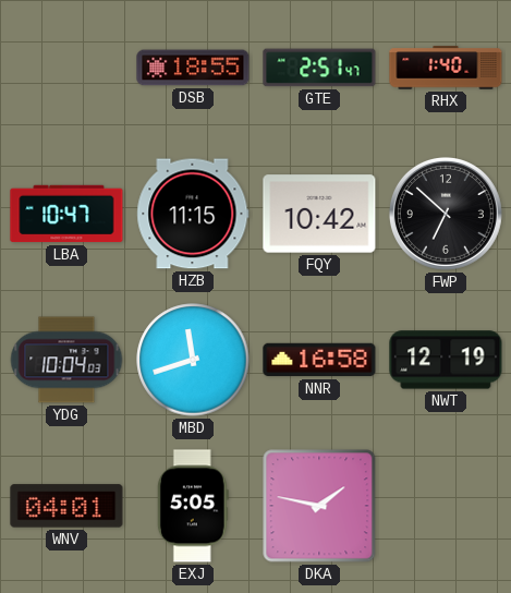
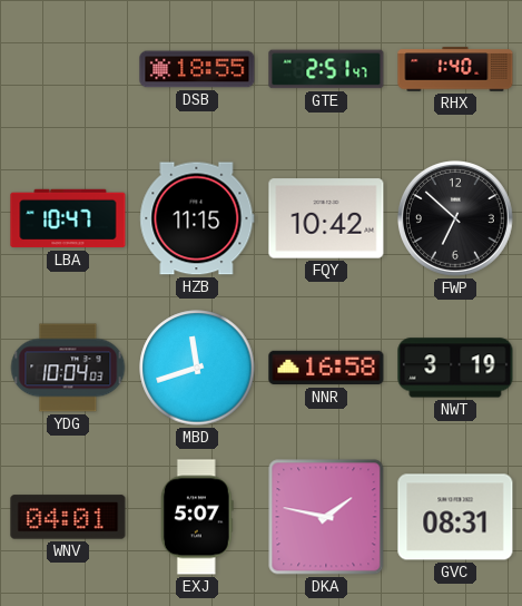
NWT: 12:19 -> 3:19 (455, 368)
EXJ: 5:05 -> 5:07 (197, 517)
GVC: none -> 08:31 (455, 517)
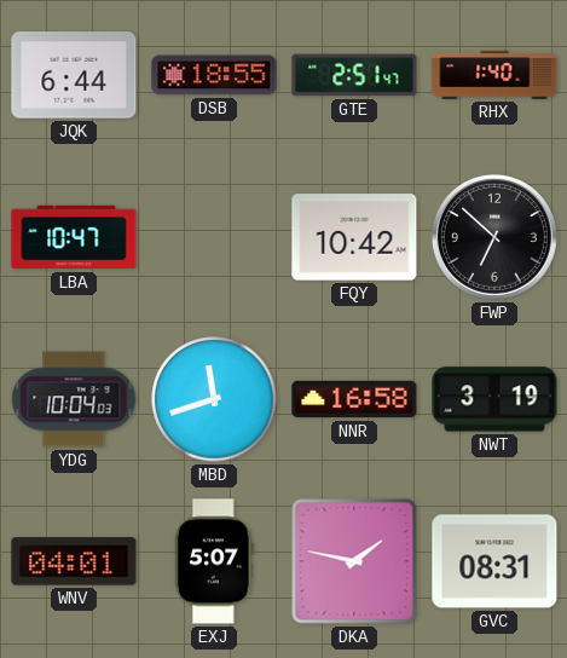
JQK: none -> 6:44 (74, 75)
HZB: 11:15 -> none (197, 218)
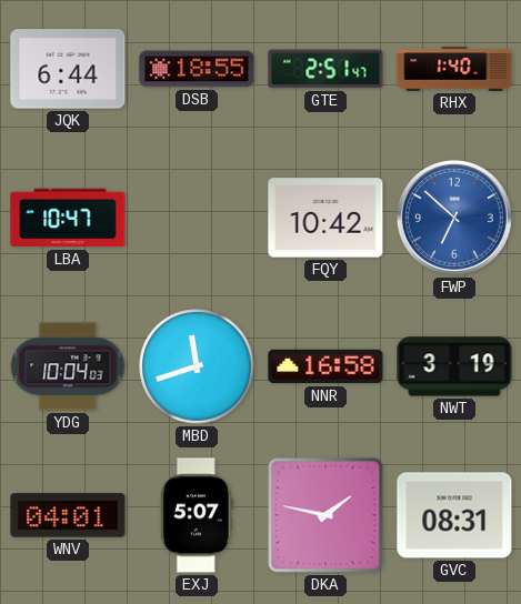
FWP dial: black -> blue (454, 218)
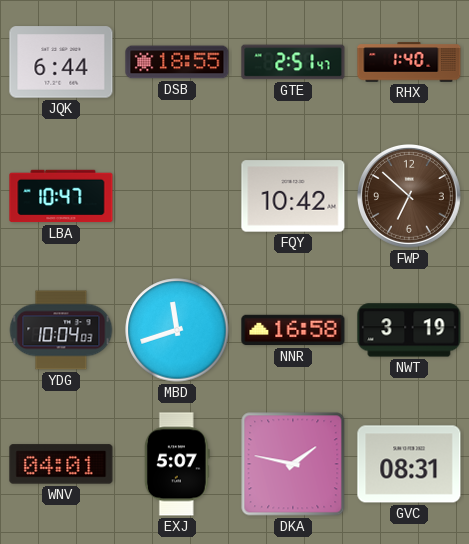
FWP dial: blue -> brown (409, 196)
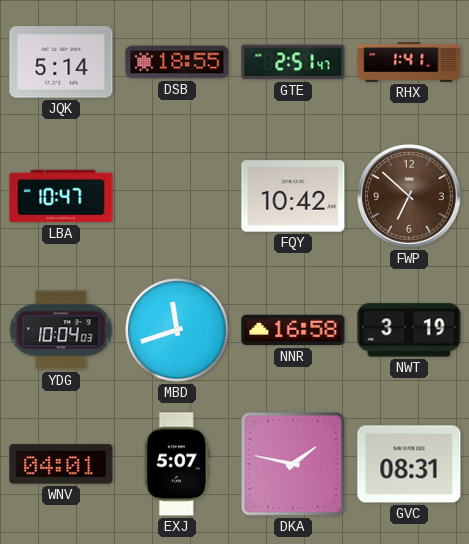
JQK: 6:44 -> 5:14 (61, 62)
RHX: 1:40 -> 1:41 (409, 62)
